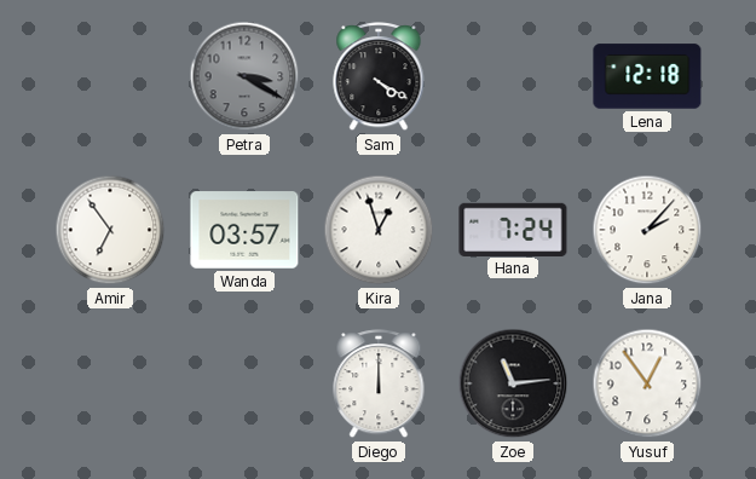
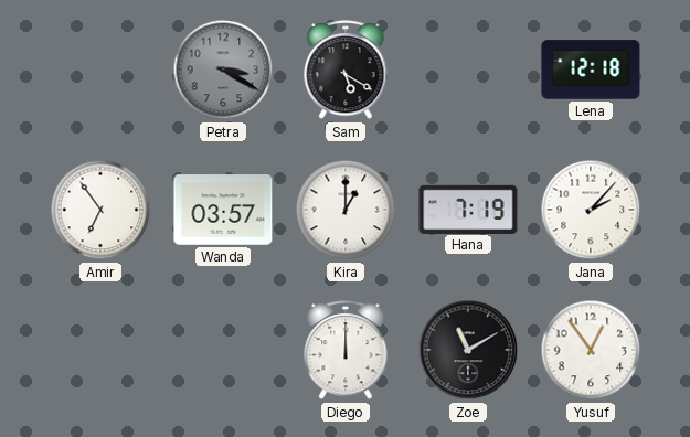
Sam: 4:20 -> 5:20 (346, 71)
Kira: 12:57 -> 1:00 (346, 210)
Hana: 7:24 -> 7:19 (468, 209)
Zoe: 11:14 -> 11:10 (468, 350)
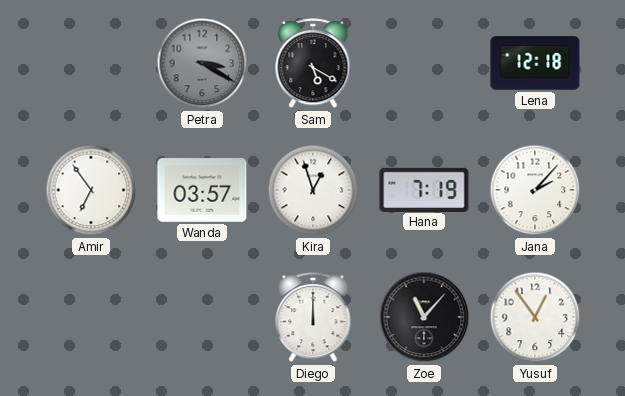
Kira: 1:00 -> 12:57 (313, 190)
Zoe: 11:10 -> 11:07 (424, 317)
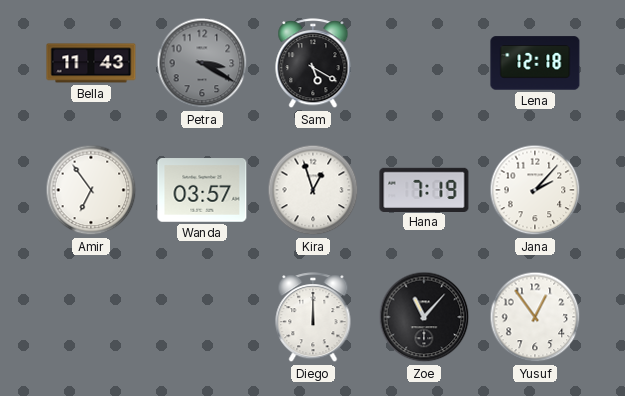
Bella: none -> 11:43 (91, 63)
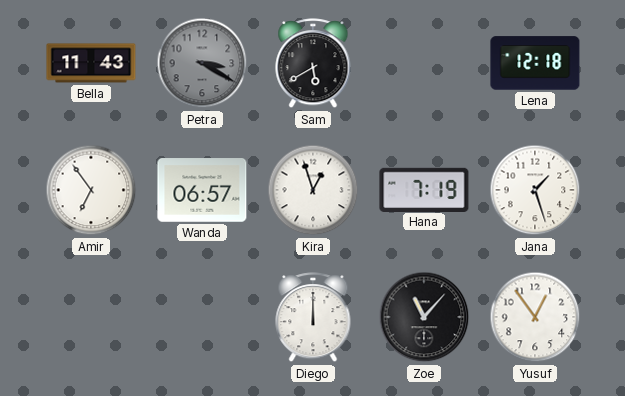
Sam: 5:20 -> 5:40 (313, 64)
Wanda: 03:57 -> 06:57 (202, 190)
Jana: 2:07 -> 1:27 (535, 190)
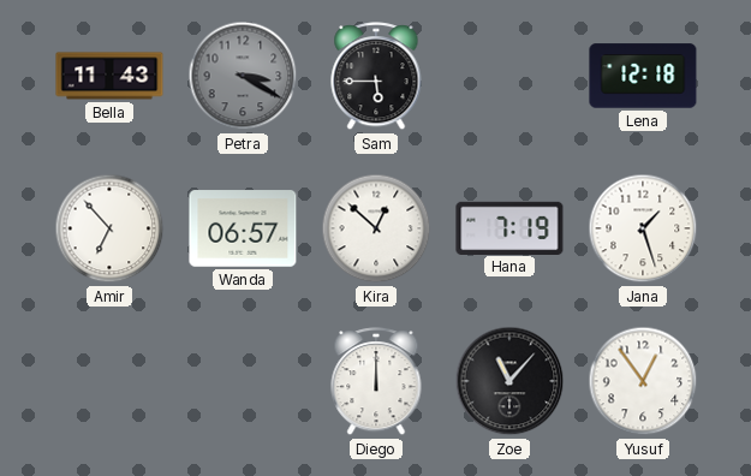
Sam: 5:40 -> 5:45 (376, 77)
Amir: 6:54 -> 6:53 (109, 228)
Kira: 12:57 -> 12:52 (376, 228)
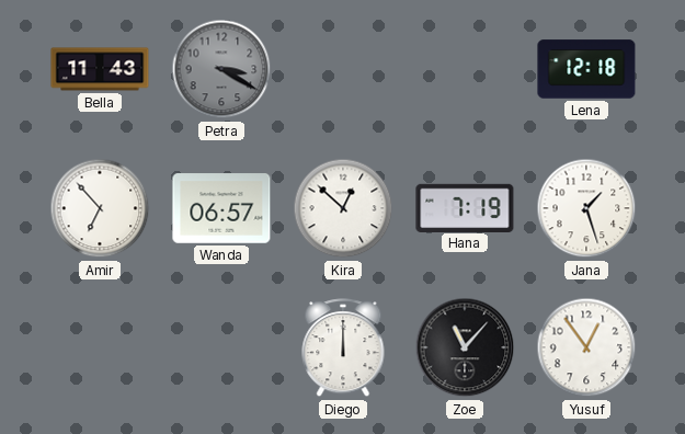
Sam: 5:45 -> none (376, 77)
